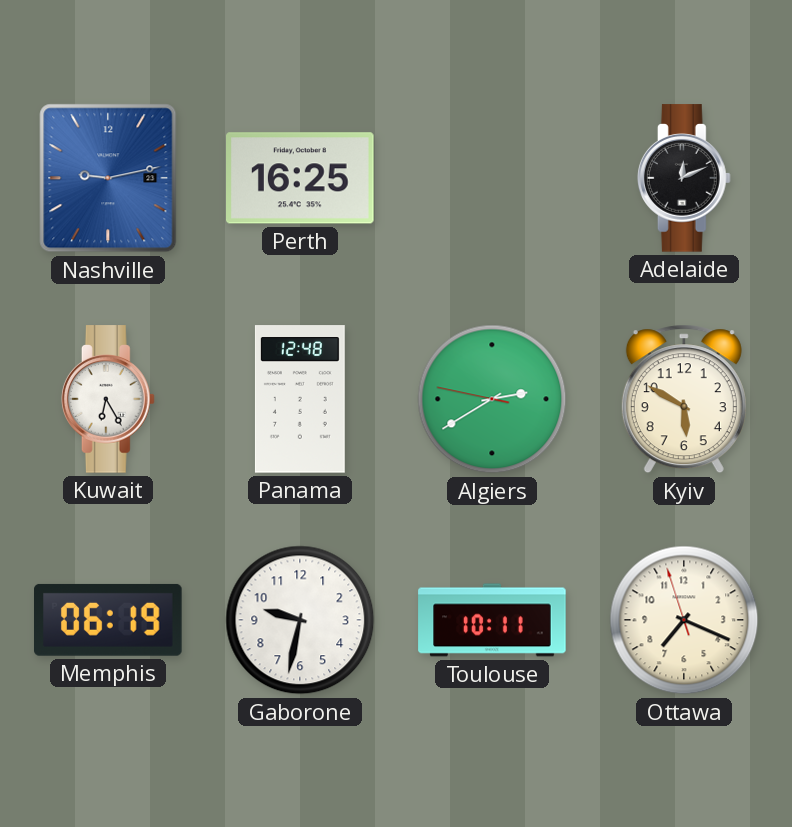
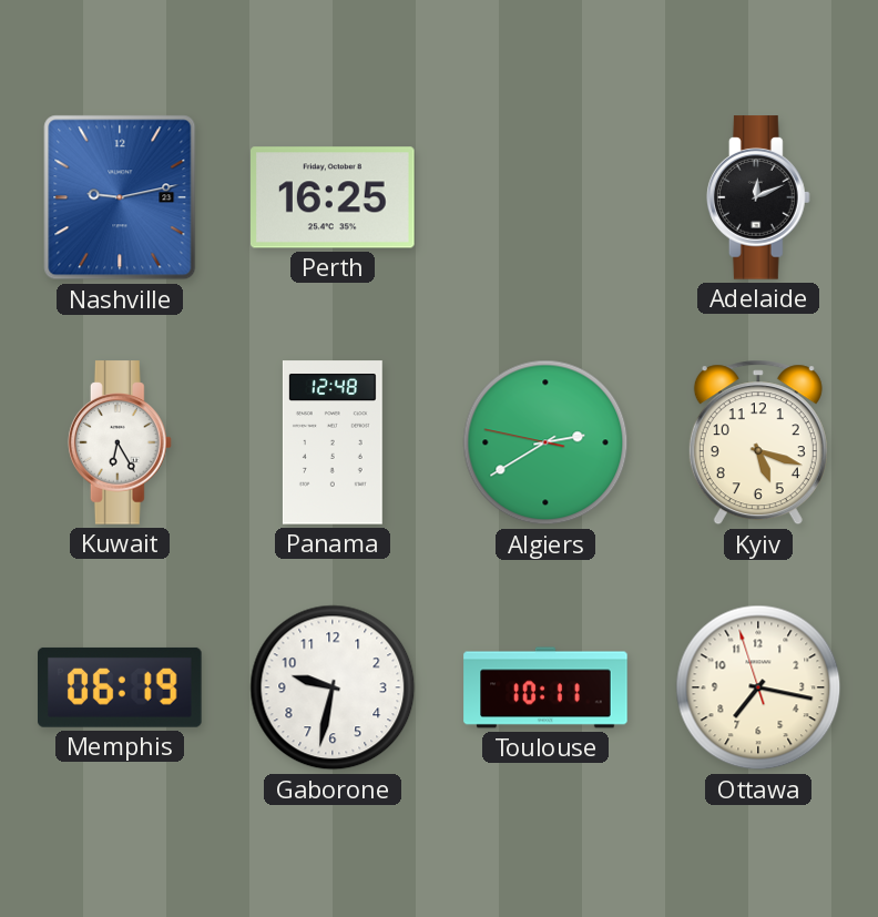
Kyiv: 5:50 -> 5:18 (758, 442)
Ottawa: 7:18 -> 7:16 (758, 687)
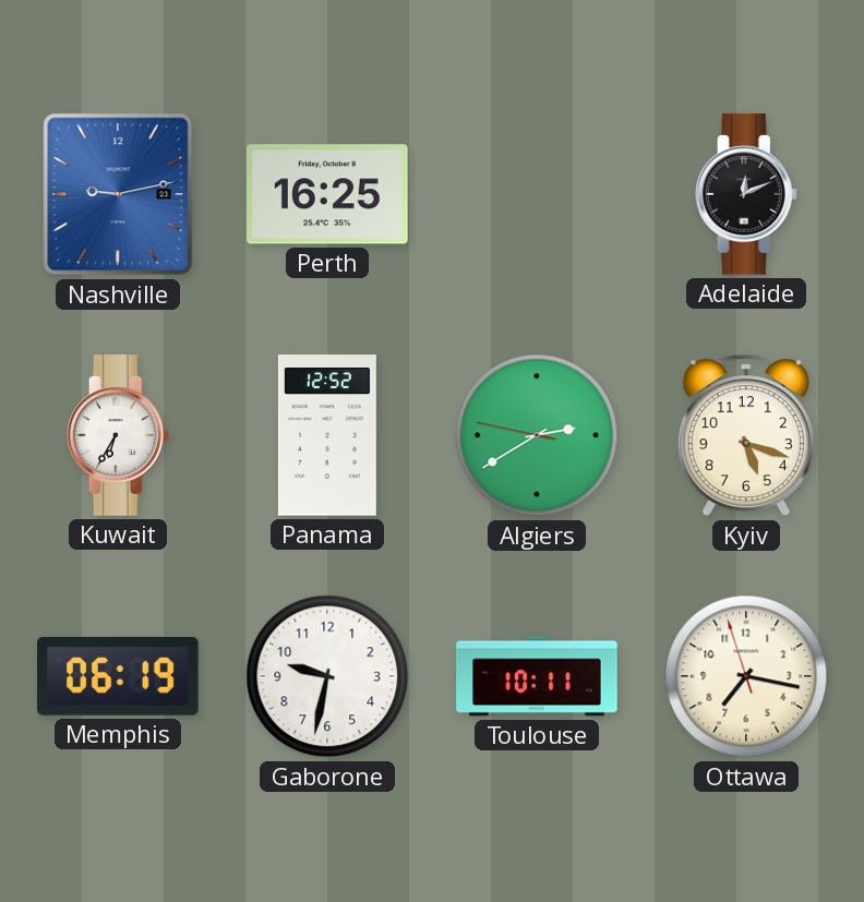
Kuwait: 6:25 -> 6:35 (118, 435)
Panama: 12:48 -> 12:52 (327, 435)
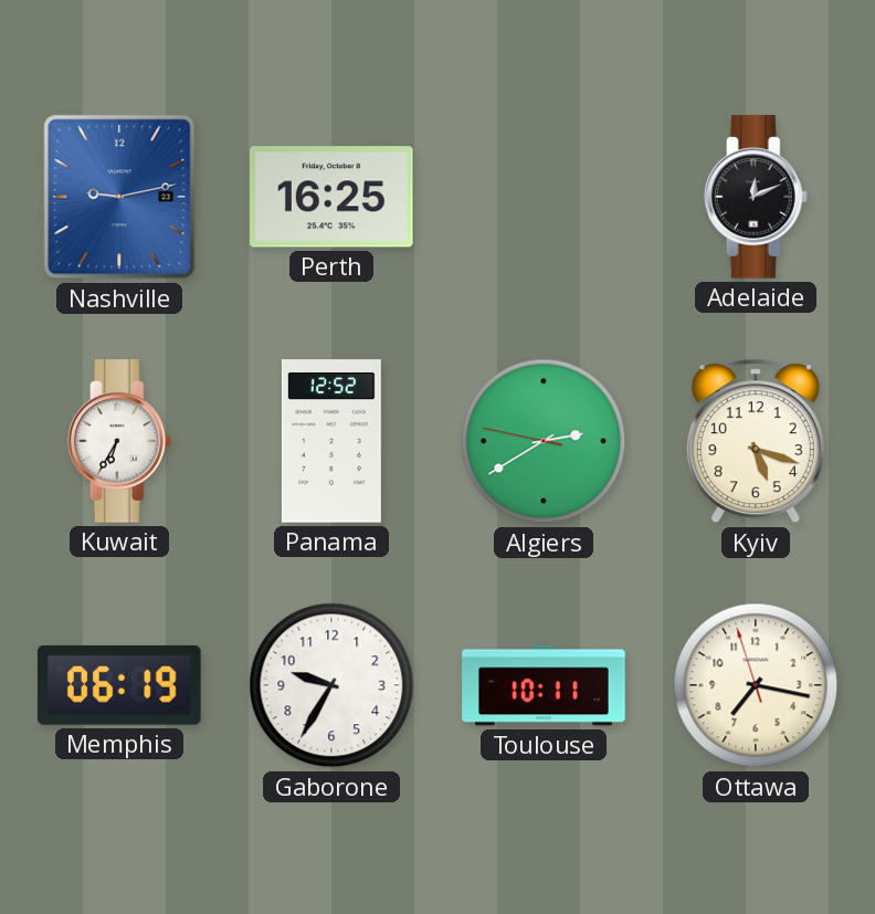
Gaborone: 9:32 -> 9:35 (331, 685)
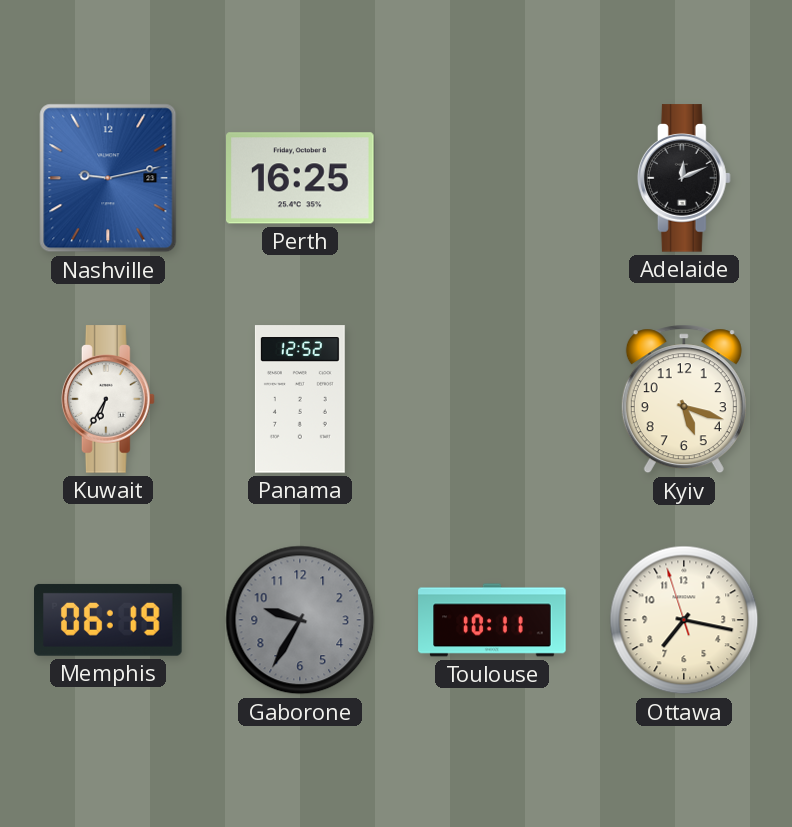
Algiers: 2:39 -> none (544, 441)
Gaborone dial: white -> grey (300, 620)
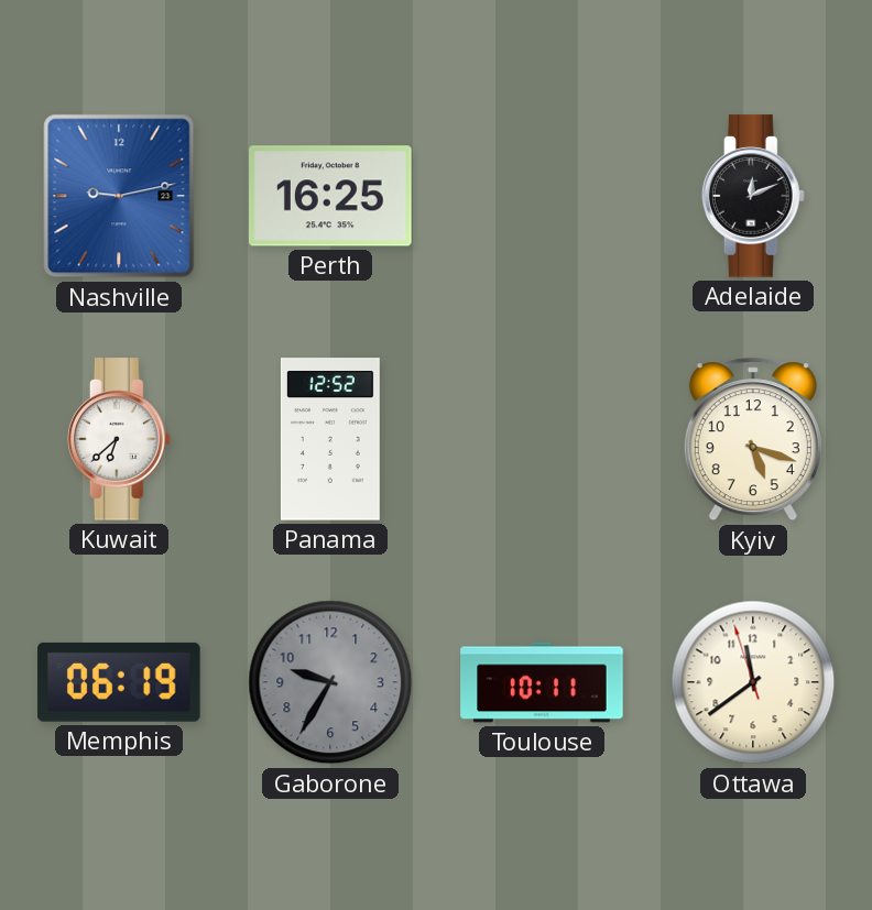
Kuwait: 6:35 -> 6:38 (119, 439)
Ottawa: 7:16 -> 11:38 (753, 682)
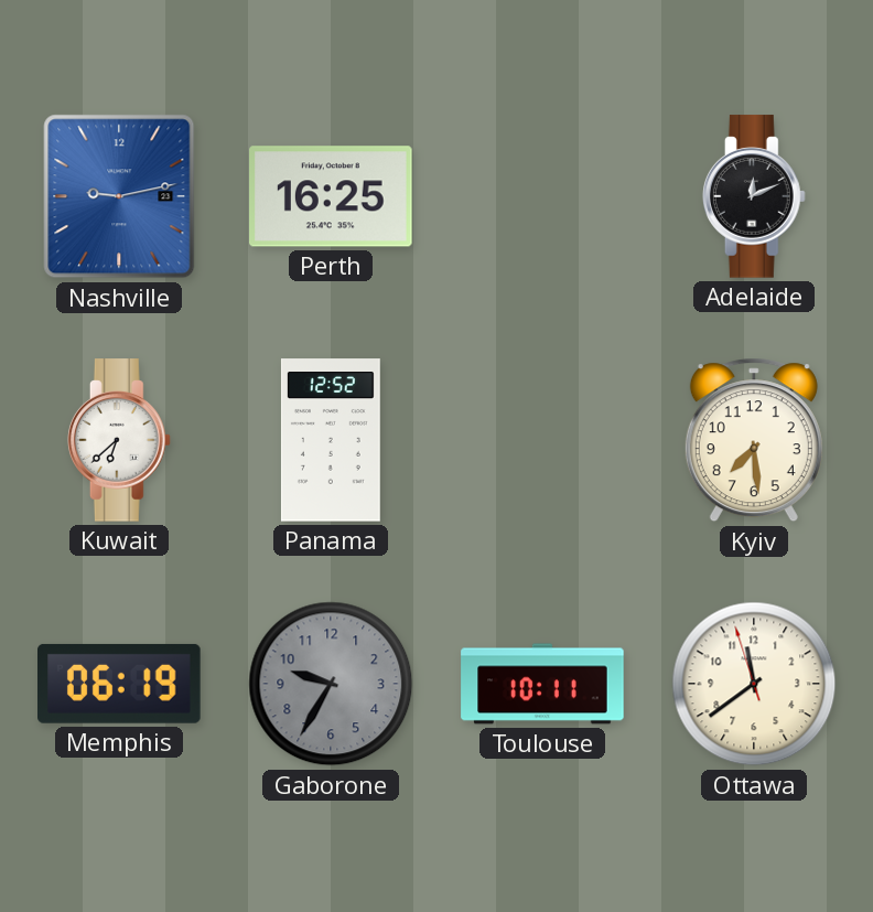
Kyiv: 5:18 -> 7:29 (754, 440)
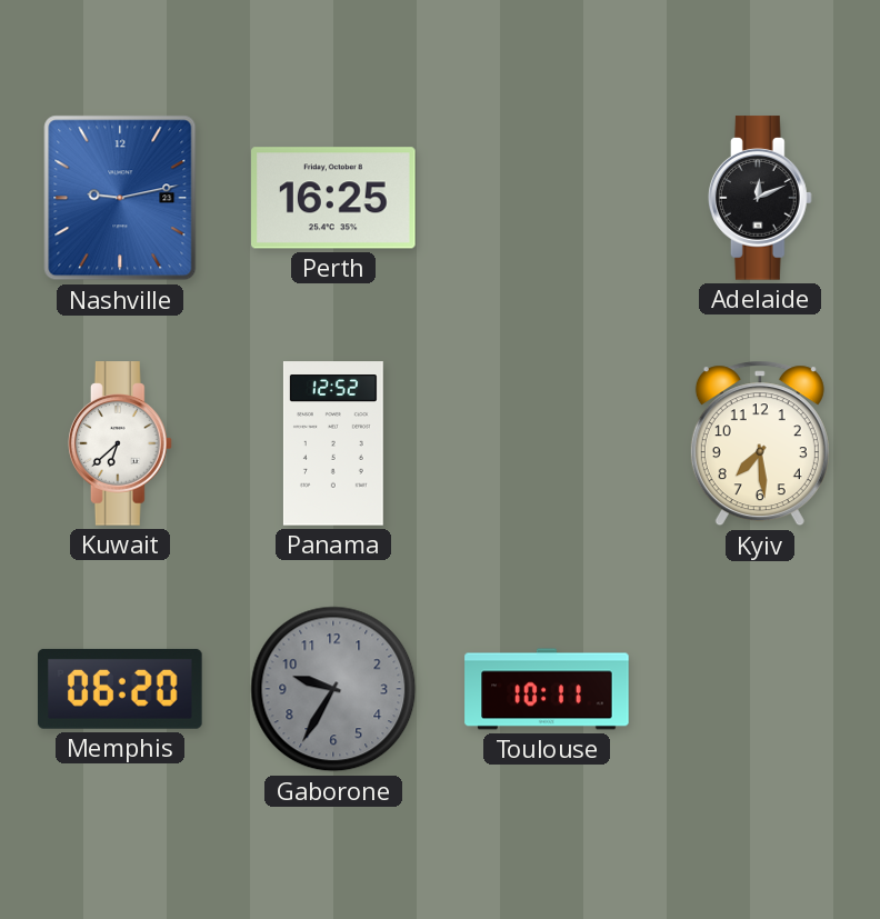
Memphis: 06:19 -> 06:20 (121, 689)
Ottawa: 11:38 -> none (754, 684)
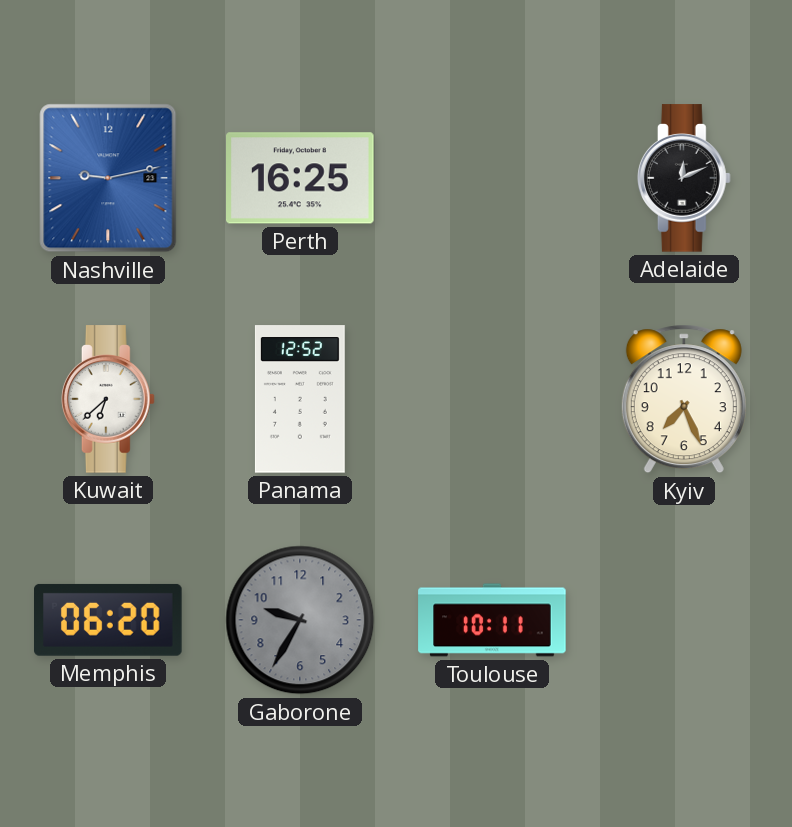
Kyiv: 7:29 -> 7:26 (684, 399)
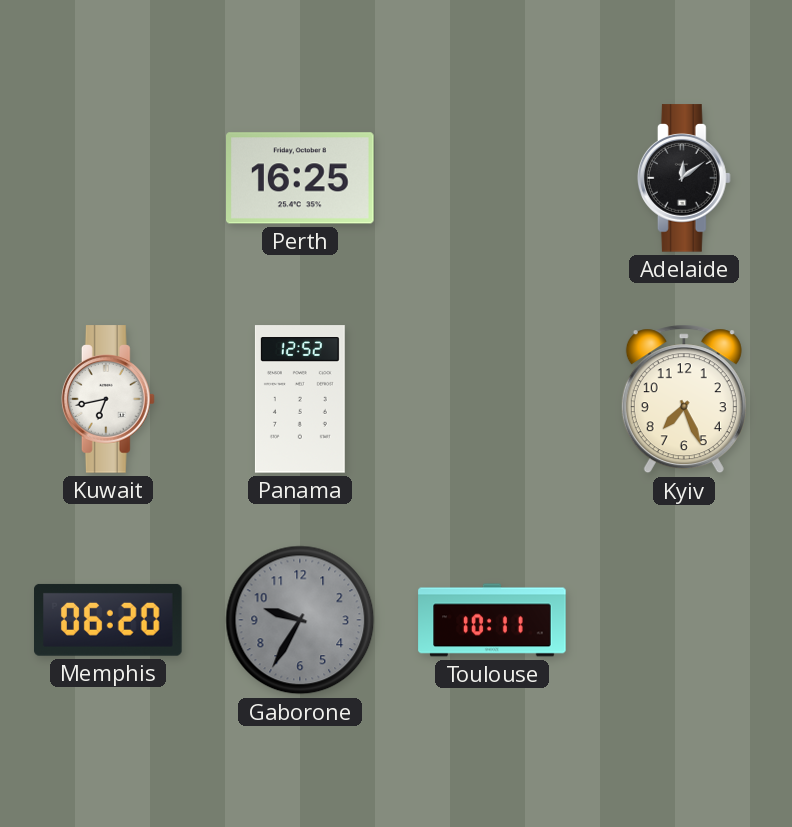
Nashville: 9:13 -> none (108, 178)
Adelaide: 12:11 -> 12:09 (684, 178)
Kuwait: 6:38 -> 6:43 (108, 399)
